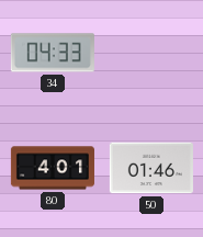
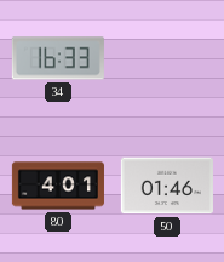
34: 04:33 -> 16:33 (58, 58)
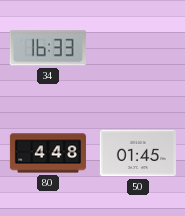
80: 4:01 -> 4:48 (48, 153)
50: 01:46 -> 01:45 (138, 153)
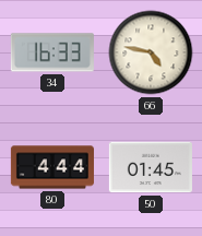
66: none -> 4:47 (151, 52)
80: 4:48 -> 4:44 (52, 167)
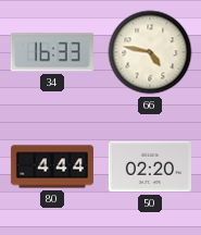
50: 01:45 -> 02:20 (150, 166)
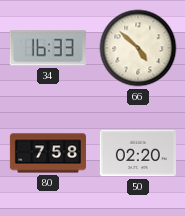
66: 4:47 -> 4:52 (138, 48)
80: 4:44 -> 7:58 (48, 153)
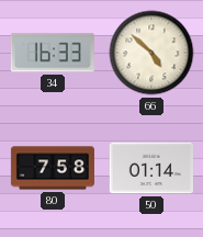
50: 02:20 -> 01:14 (151, 168)
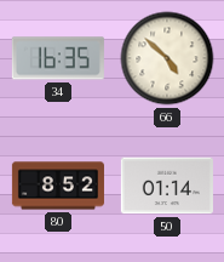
34: 16:33 -> 16:35 (58, 58)
80: 7:58 -> 8:52 (58, 186)
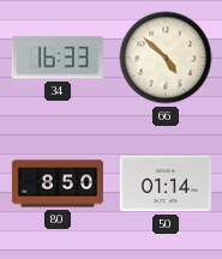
34: 16:35 -> 16:33 (58, 58)
80: 8:52 -> 8:50 (58, 183)
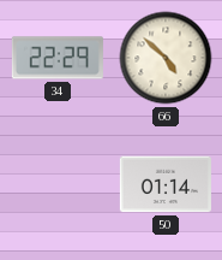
34: 16:33 -> 22:29 (58, 58)
80: 8:50 -> none (58, 183)
